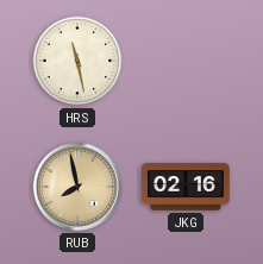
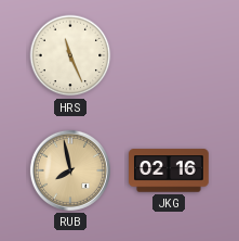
HRS: 11:28 -> 11:26 (70, 55)
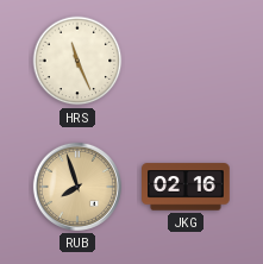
RUB: 7:58 -> 7:57 (77, 187)
